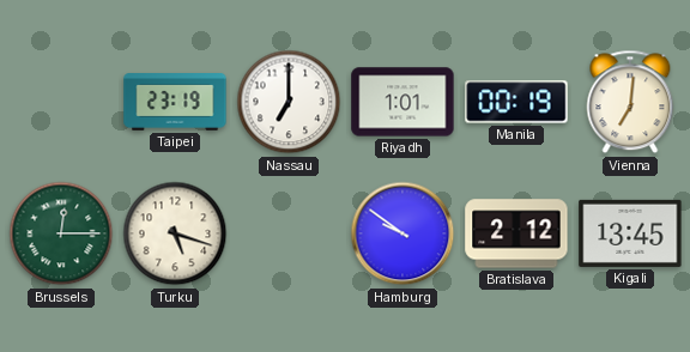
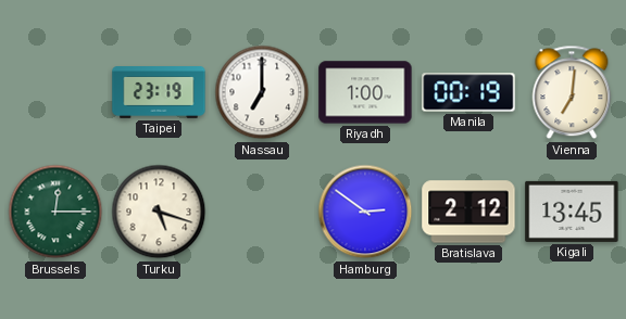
Riyadh: 1:01 -> 1:00 (365, 92)
Hamburg: 9:51 -> 2:51 (365, 212)
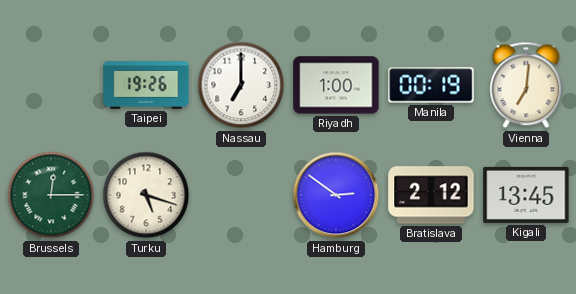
Taipei: 23:19 -> 19:26 (146, 86)
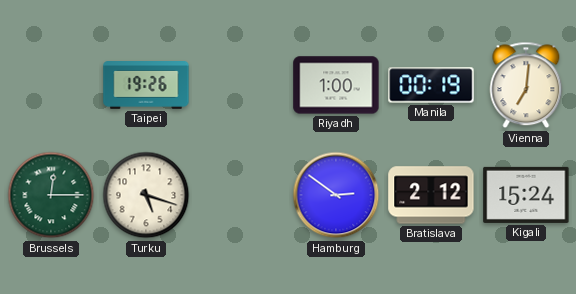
Nassau: 7:00 -> none (241, 85)
Kigali: 13:45 -> 15:24 (526, 195)
